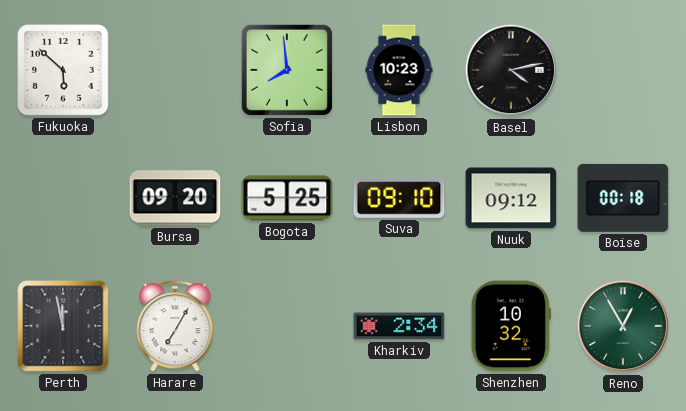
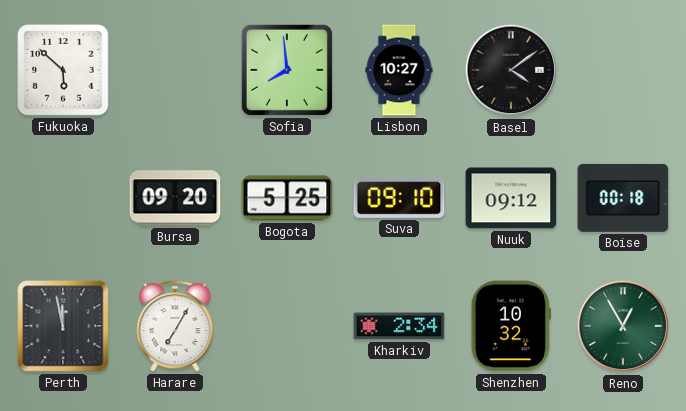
Lisbon: 10:23 -> 10:27 (399, 70)
Basel: 4:13 -> 4:09 (511, 70)
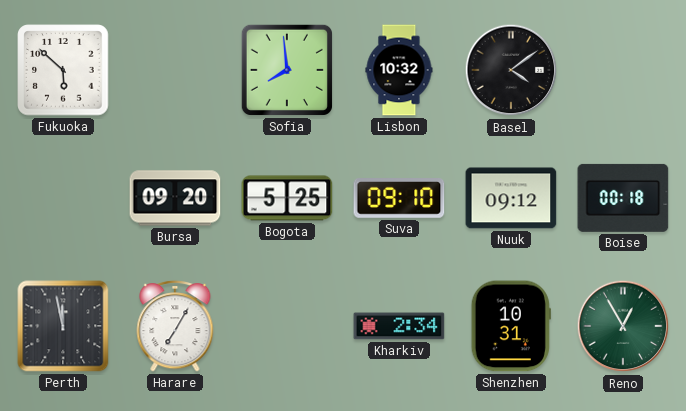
Lisbon: 10:27 -> 10:32 (399, 70)
Shenzhen: 10:32 -> 10:31 (511, 326)
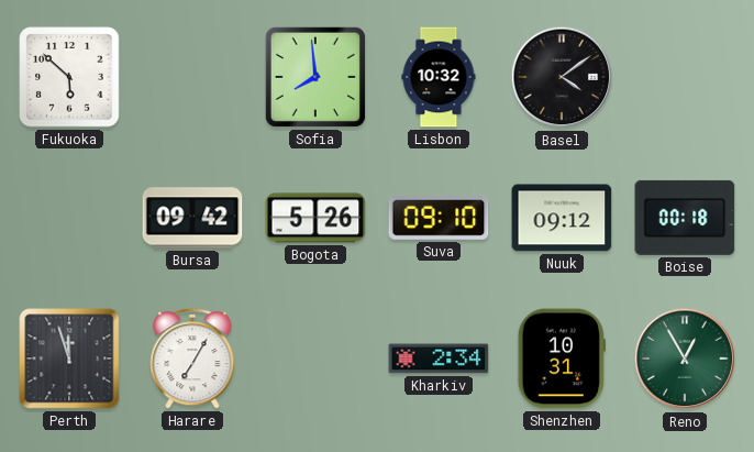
Bursa: 09:20 -> 09:42 (192, 218)
Bogota: 5:25 -> 5:26 (315, 218)
Perth: 11:58 -> 11:57 (69, 359)
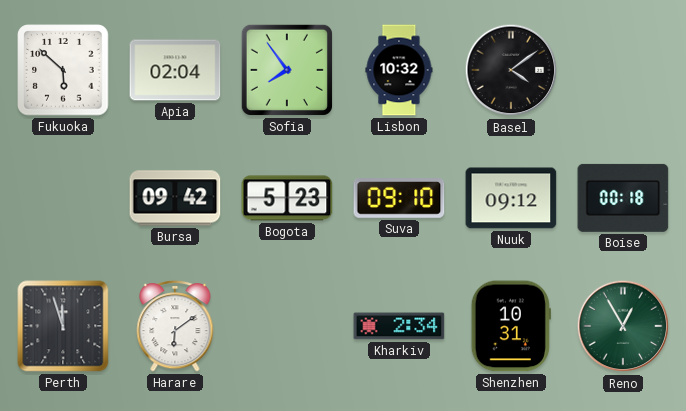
Apia: none -> 02:04 (175, 70)
Sofia: 7:59 -> 7:54 (287, 70)
Bogota: 5:26 -> 5:23 (287, 198)
Harare: 7:05 -> 6:09 (175, 326)
